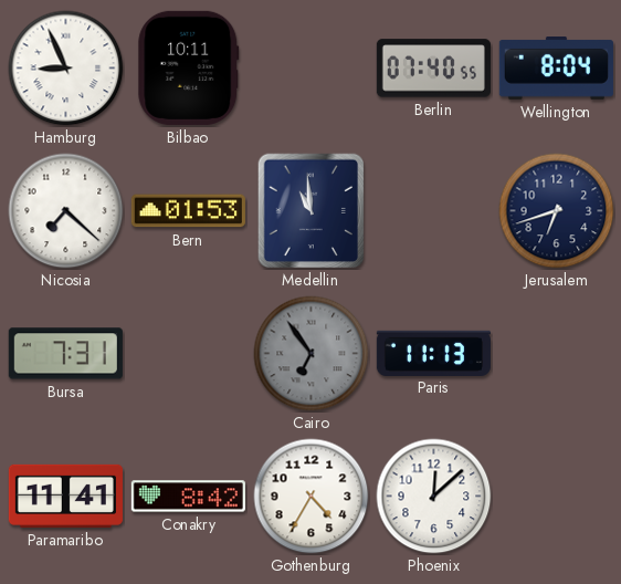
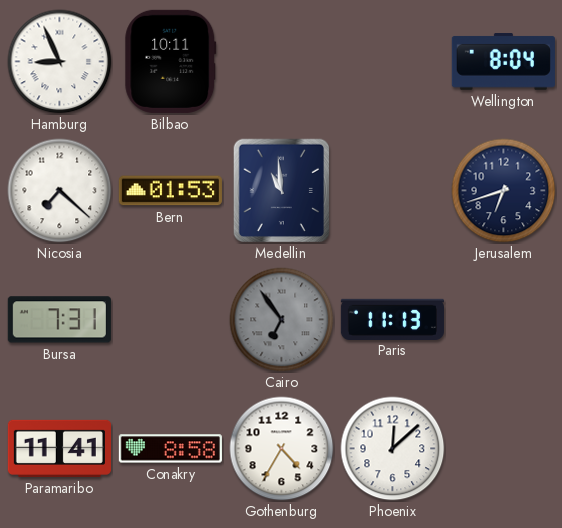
Berlin: 07:40 -> none (433, 69)
Conakry: 8:42 -> 8:58 (170, 449)
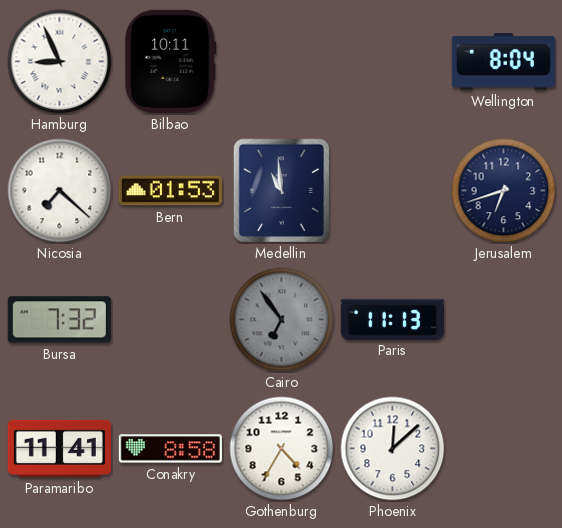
Bursa: 7:31 -> 7:32 (59, 320)
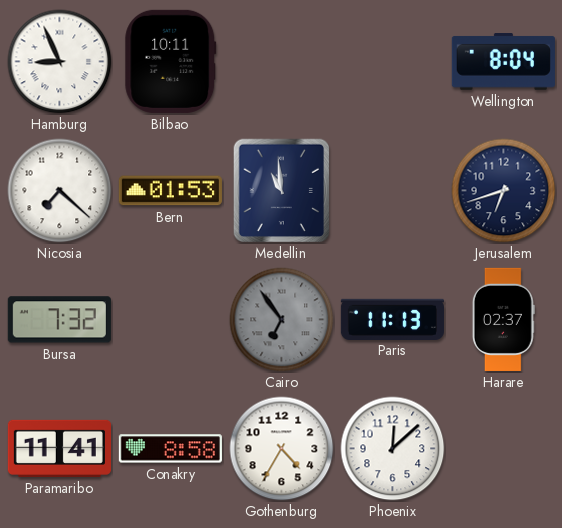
Harare: none -> 02:37 (503, 319)
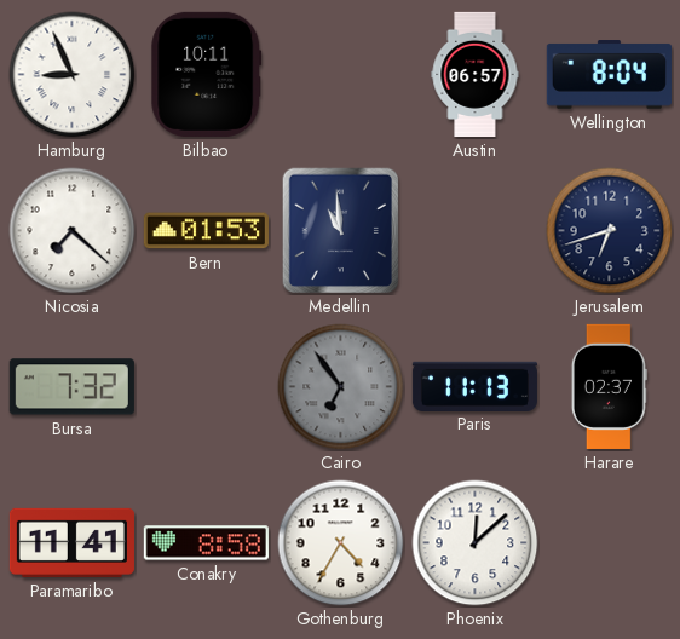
Austin: none -> 06:57 (476, 74)
